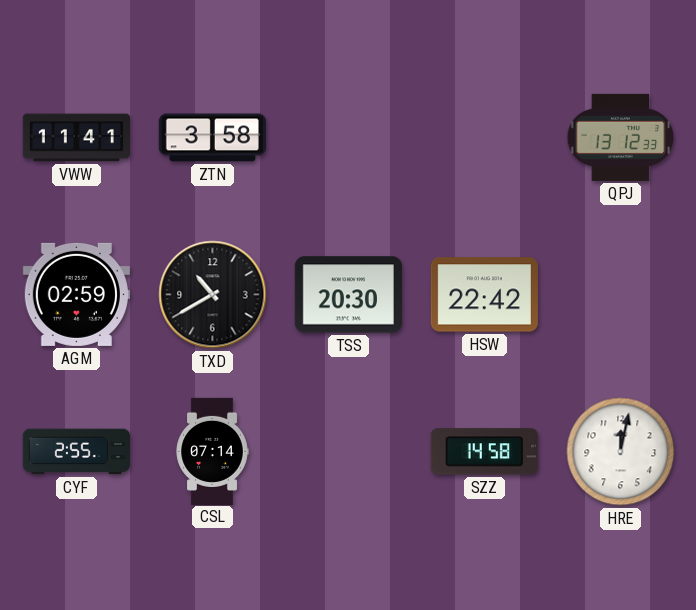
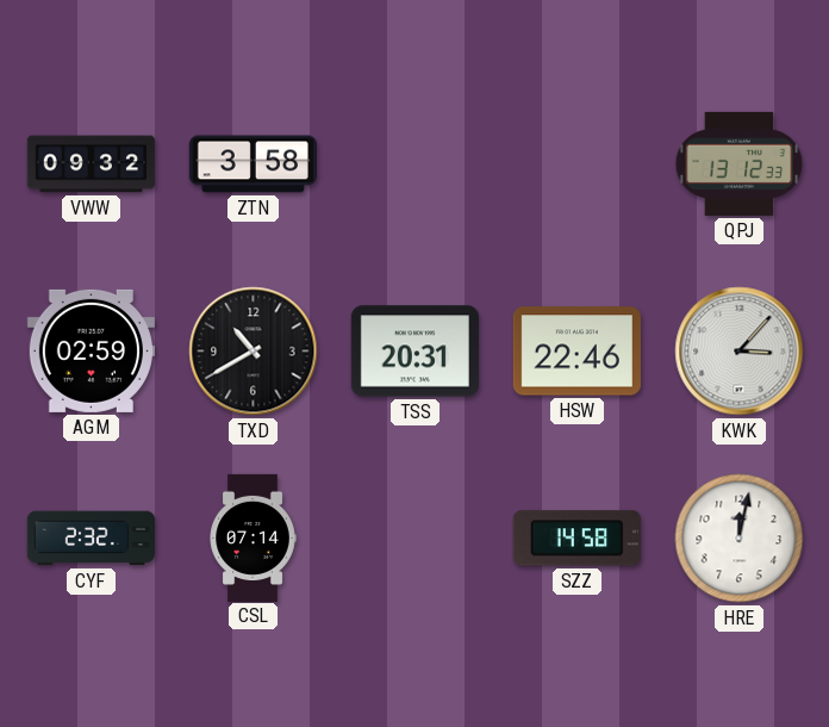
VWW: 11:41 -> 09:32 (91, 164)
TSS: 20:30 -> 20:31 (414, 352)
HSW: 22:42 -> 22:46 (576, 352)
KWK: none -> 3:07 (740, 352)
CYF: 2:55 -> 2:32 (91, 539)
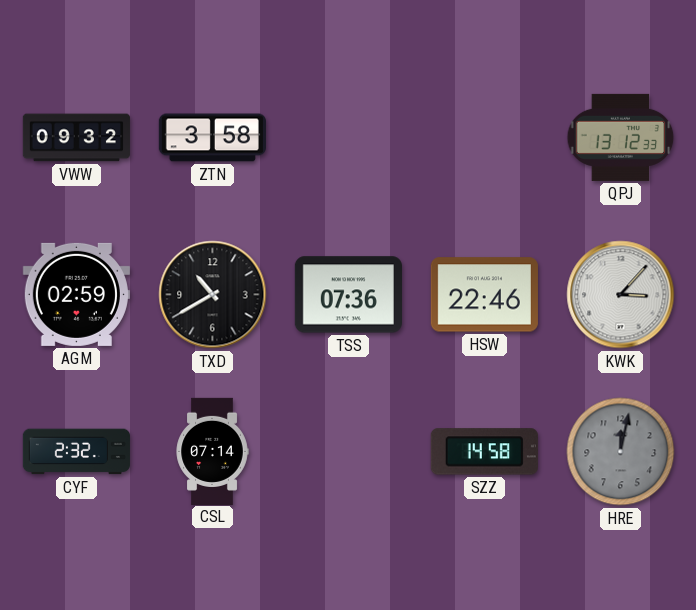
TSS: 20:31 -> 07:36 (348, 295)
HRE dial: white -> grey (621, 452)
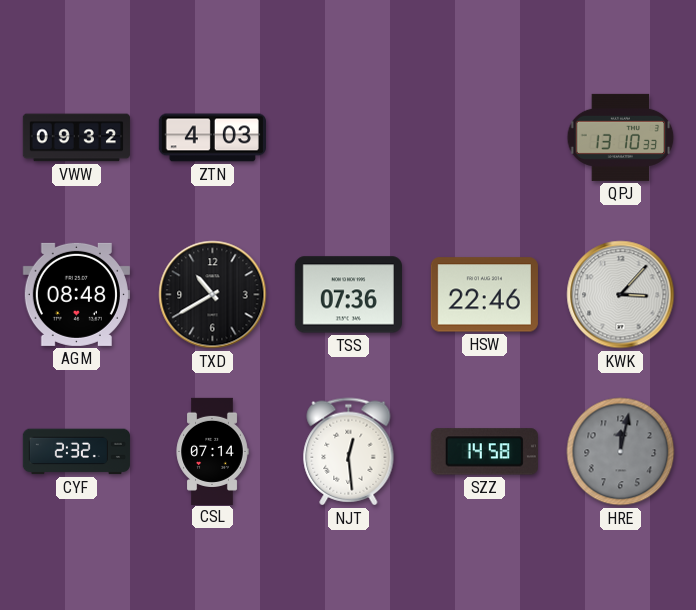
ZTN: 3:58 -> 4:03 (212, 138)
QPJ: 13:12 -> 13:10 (621, 137)
AGM: 02:59 -> 08:48 (76, 294)
NJT: none -> 12:29 (349, 452)
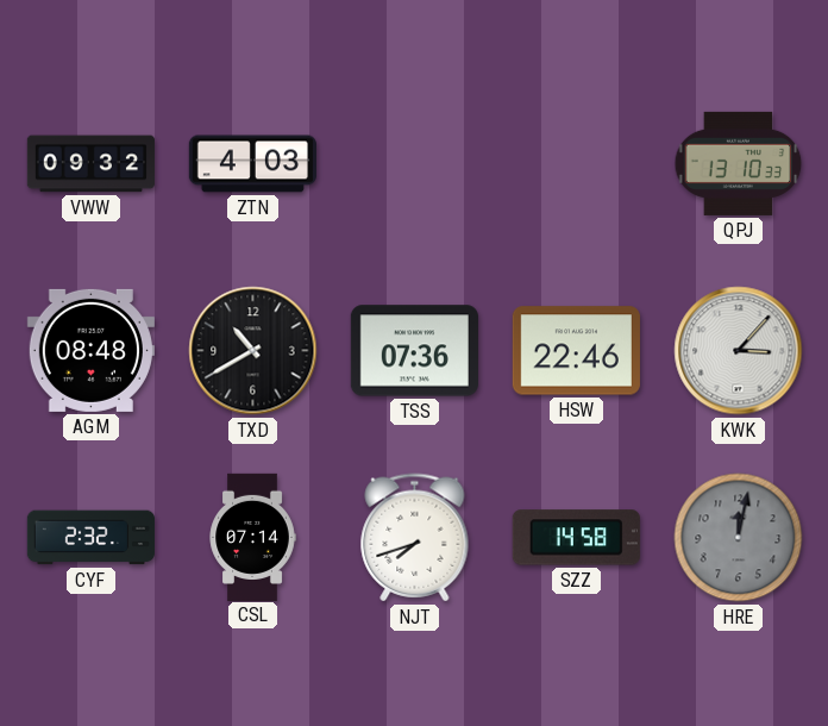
NJT: 12:29 -> 7:42 (415, 538)
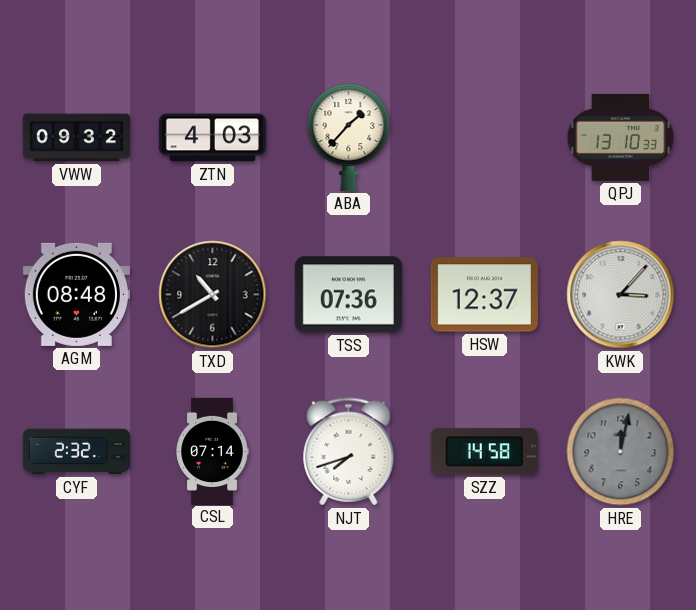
ABA: none -> 1:37 (349, 137)
HSW: 22:46 -> 12:37 (484, 295)
